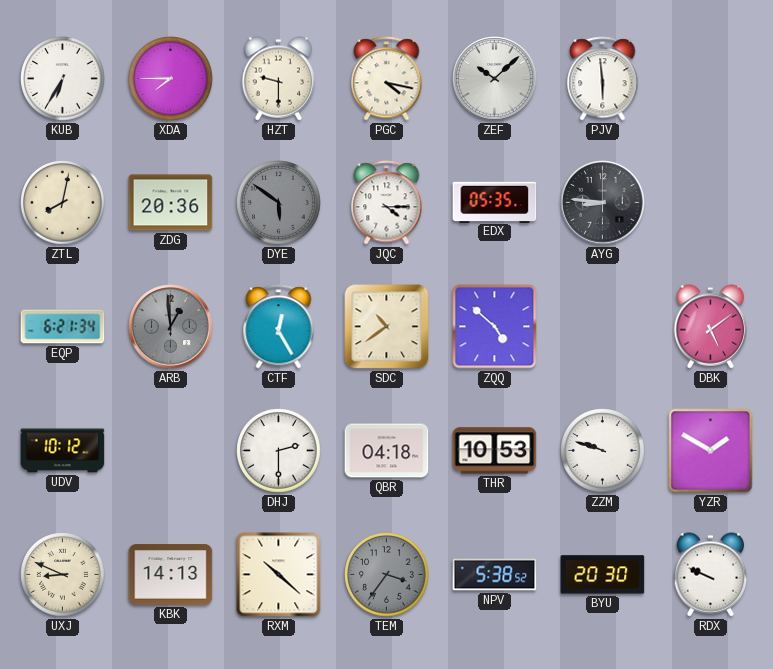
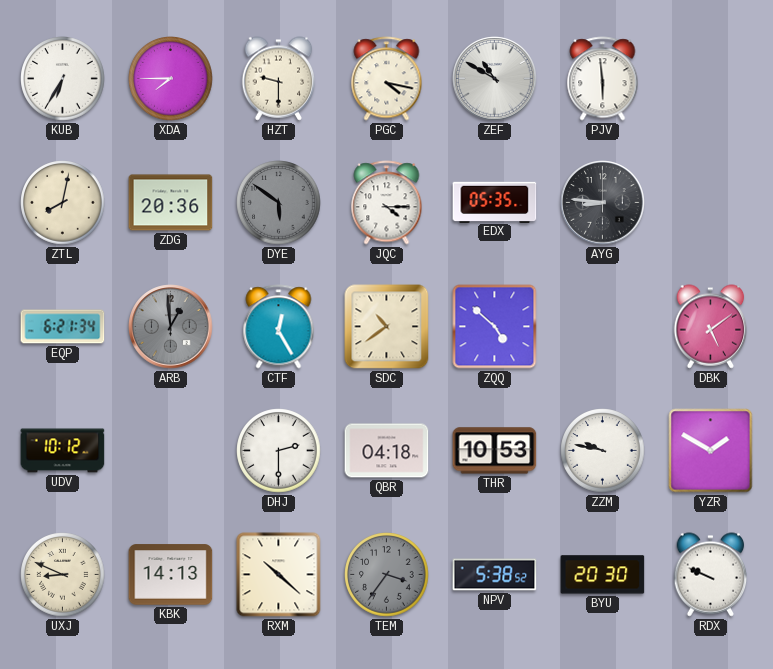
ZEF: 10:08 -> 10:50 (495, 79)
ZZM: 9:48 -> 9:47 (603, 451)
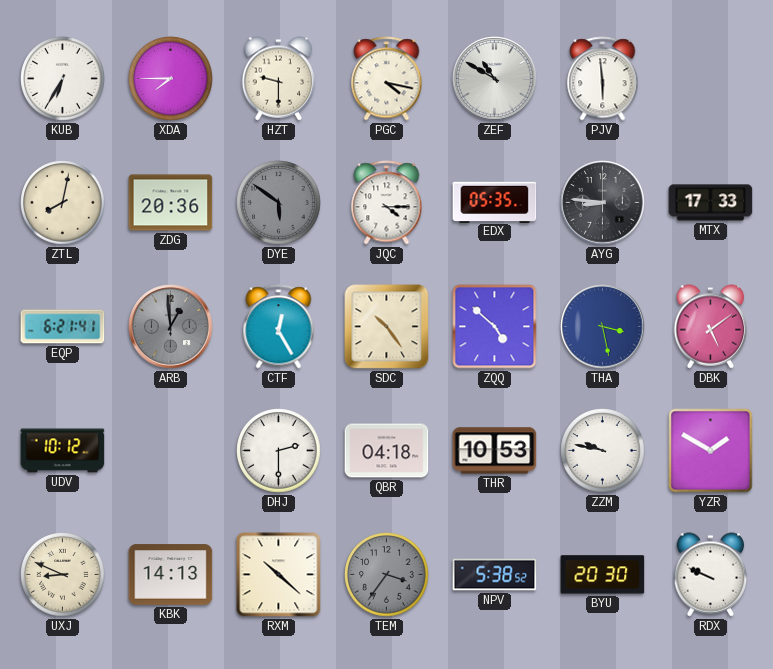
MTX: none -> 17:33 (711, 203)
EQP: 6:21:34 -> 6:21:41 (63, 327)
SDC: 10:39 -> 10:24 (387, 327)
THA: none -> 3:28 (603, 327)
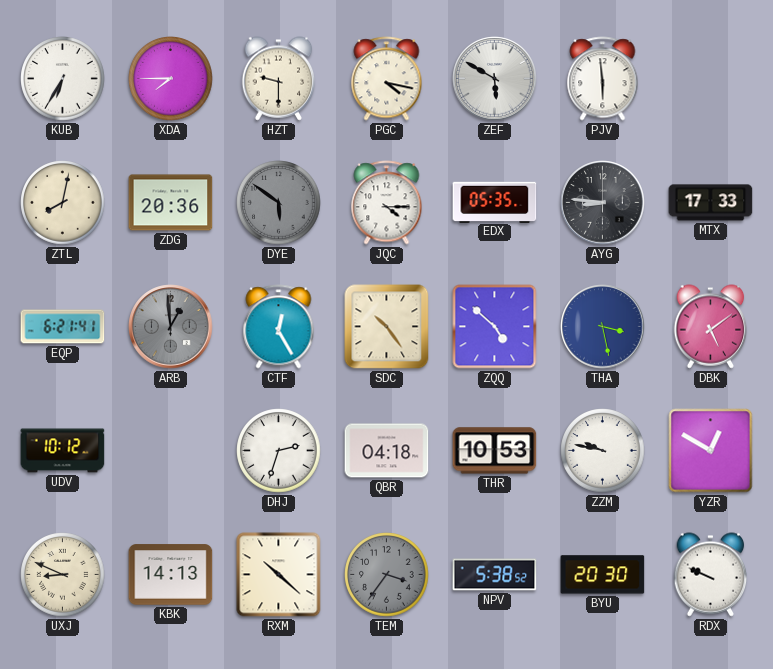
ZEF: 10:50 -> 5:50 (495, 79)
DHJ: 2:30 -> 2:33 (279, 451)
YZR: 1:50 -> 12:50 (711, 451)
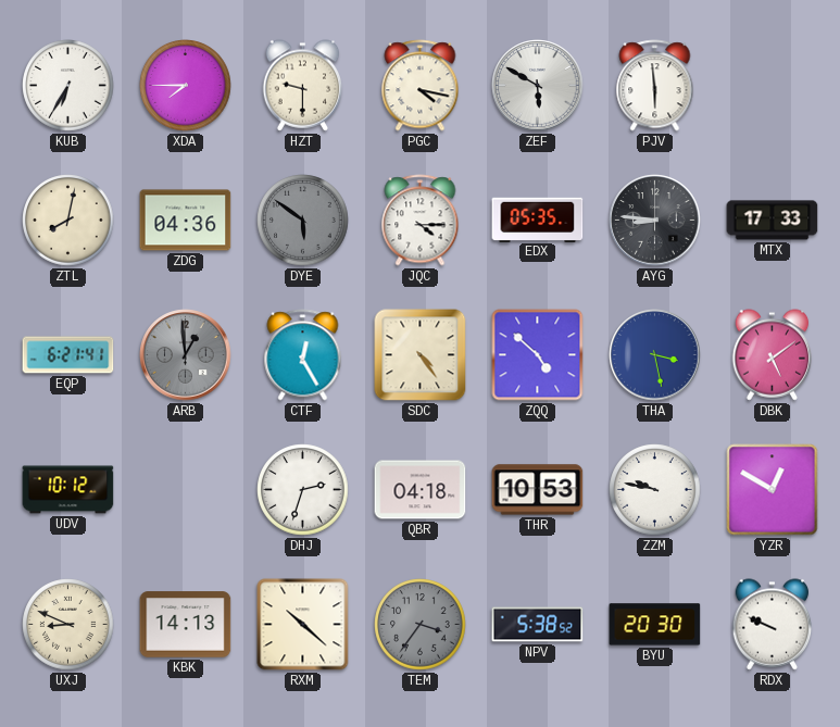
ZDG: 20:36 -> 04:36 (186, 221)
SDC: 10:24 -> 4:24 (421, 355)
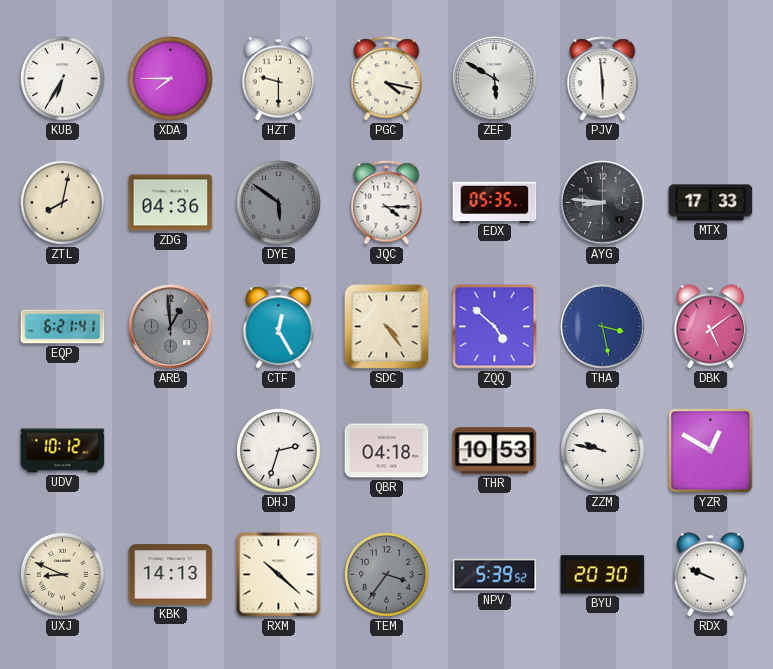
NPV: 5:38 -> 5:39 (495, 575)
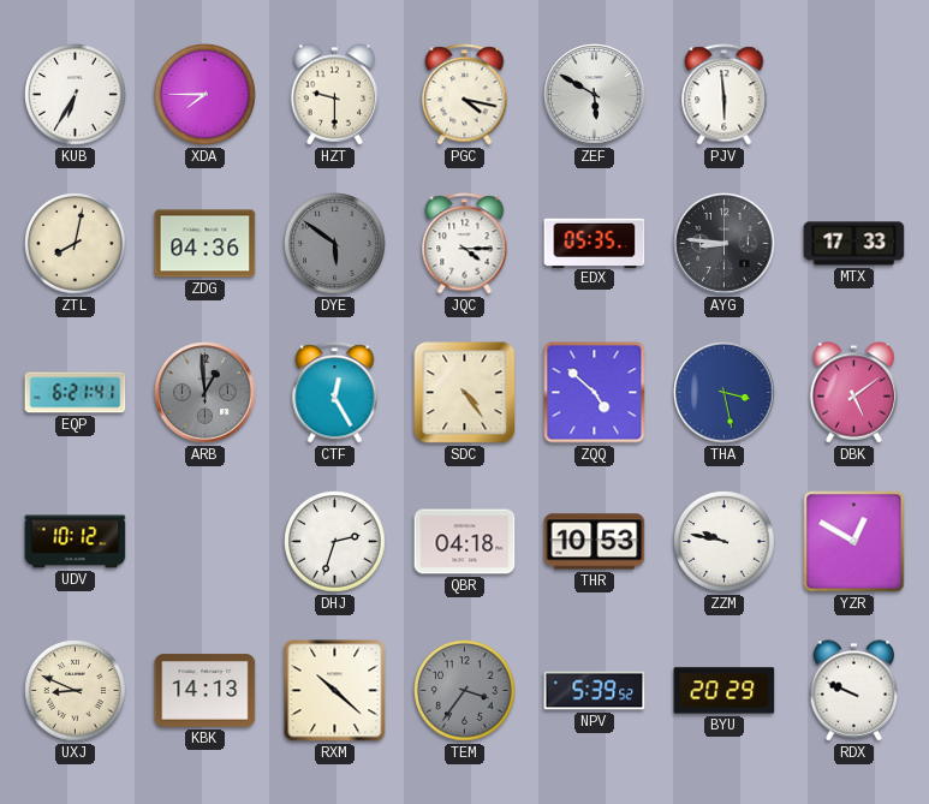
BYU: 20:30 -> 20:29 (725, 691)
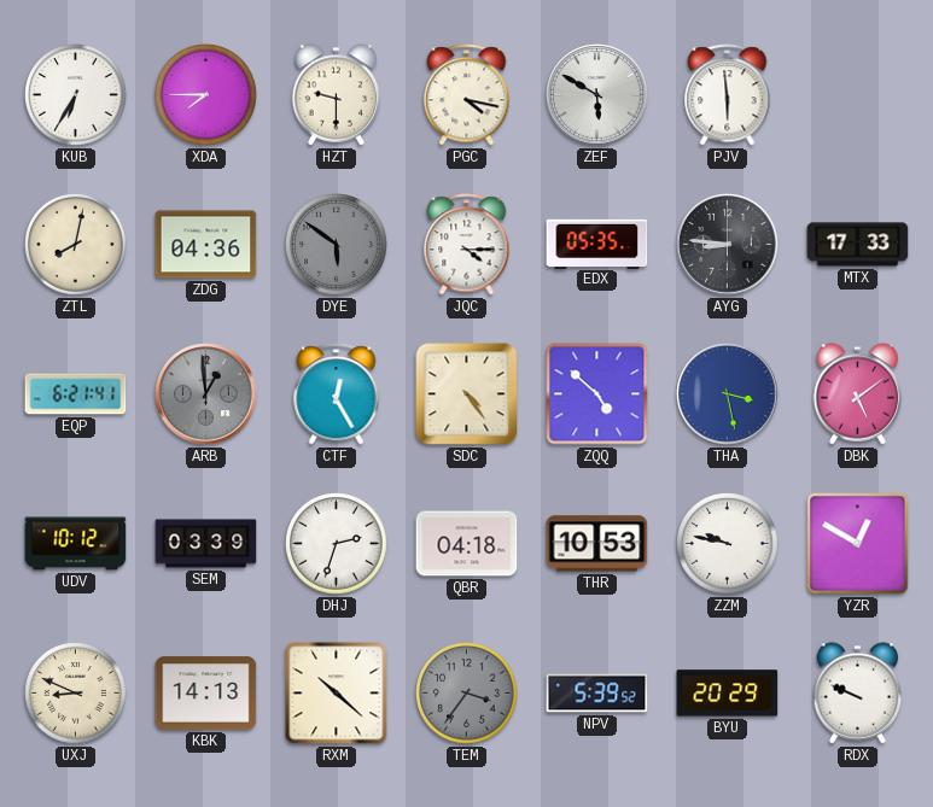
SEM: none -> 03:39 (206, 544)
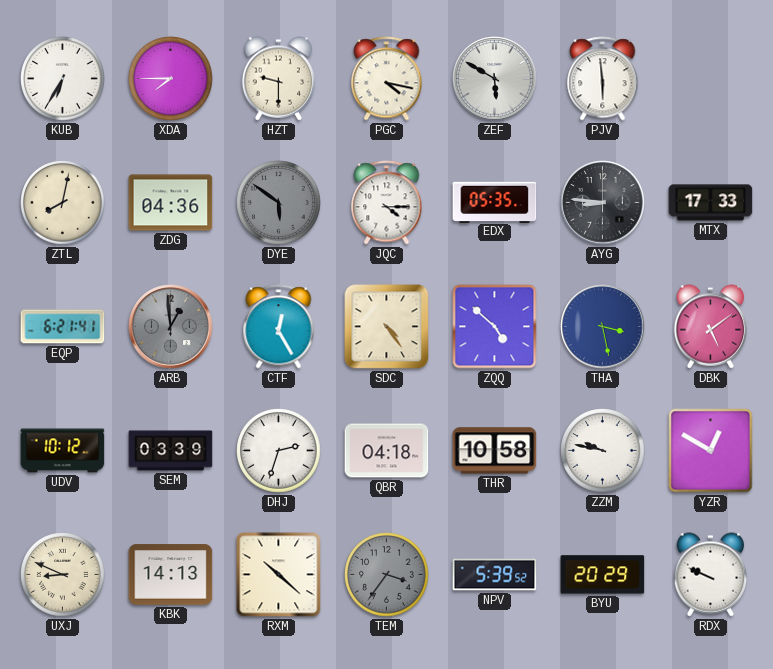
THR: 10:53 -> 10:58 (495, 451)
